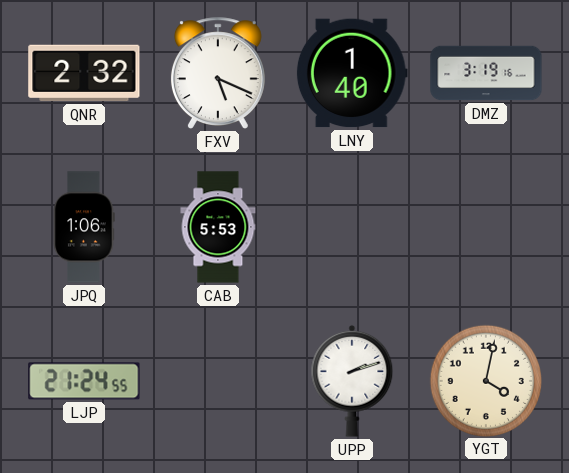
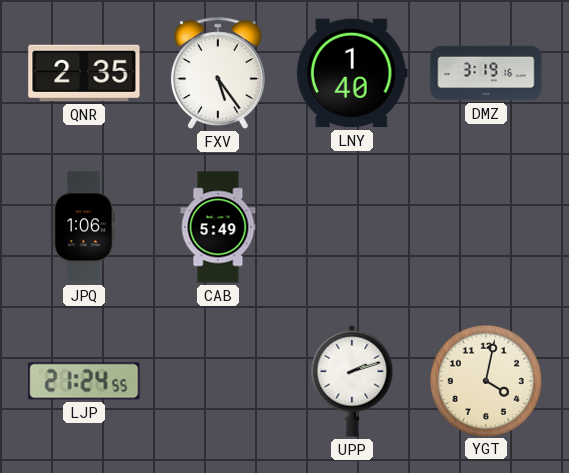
QNR: 2:32 -> 2:35 (84, 73)
FXV: 5:19 -> 5:24 (218, 73)
CAB: 5:53 -> 5:49 (218, 227)
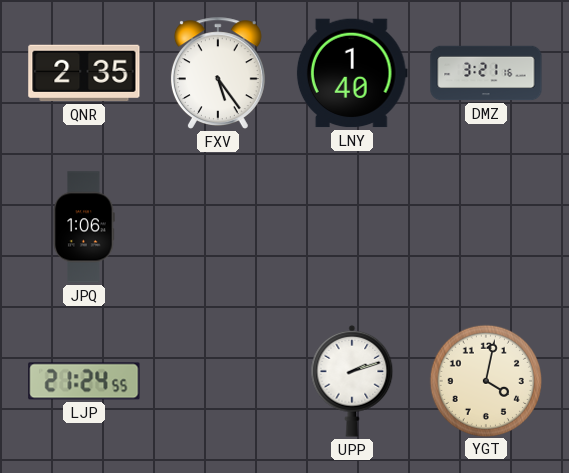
DMZ: 3:19 -> 3:21 (486, 73)
CAB: 5:49 -> none (218, 227)
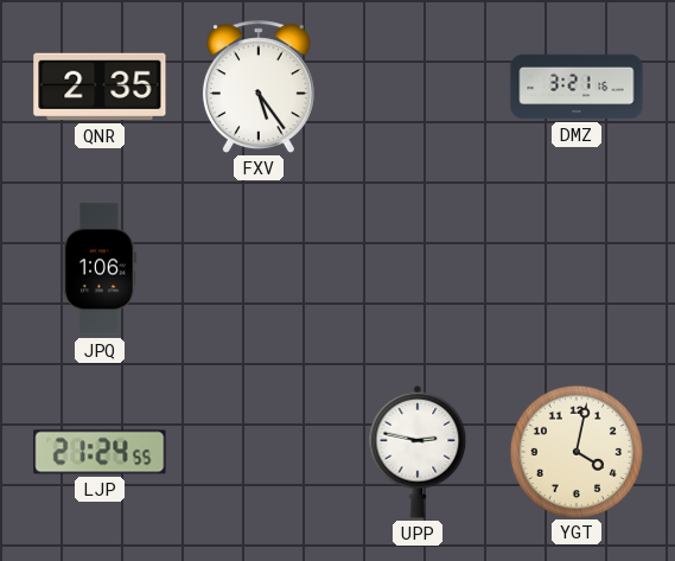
LNY: 1:40 -> none (352, 73)
UPP: 2:12 -> 2:47 (418, 452)
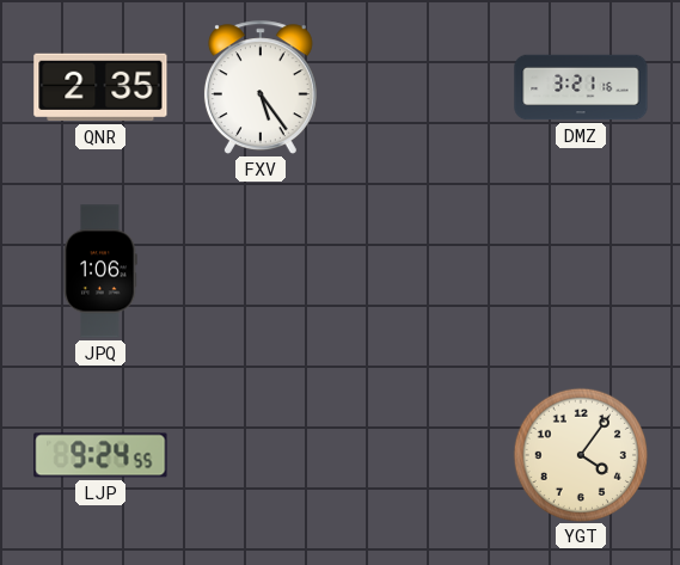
LJP: 21:24 -> 9:24 (100, 455)
UPP: 2:47 -> none (418, 452)
YGT: 4:02 -> 4:06 (580, 454)
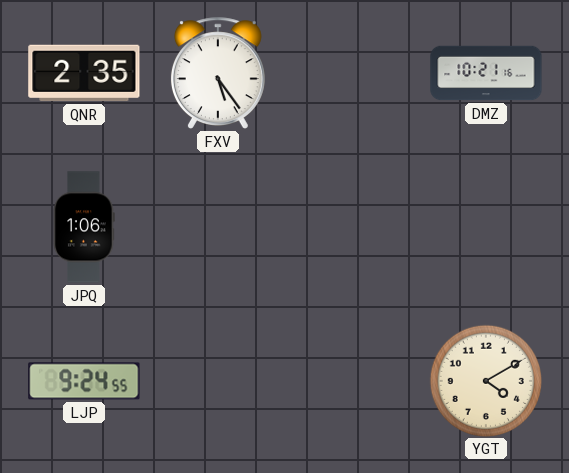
DMZ: 3:21 -> 10:21 (486, 73)
YGT: 4:06 -> 4:10 (485, 380)
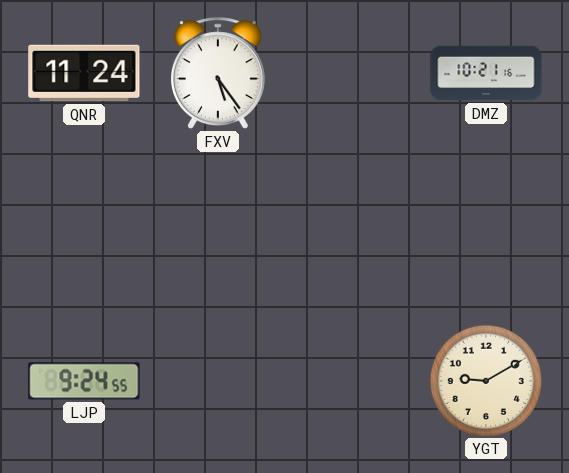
QNR: 2:35 -> 11:24 (84, 73)
JPQ: 1:06 -> none (84, 227)
YGT: 4:10 -> 9:10 (485, 380)
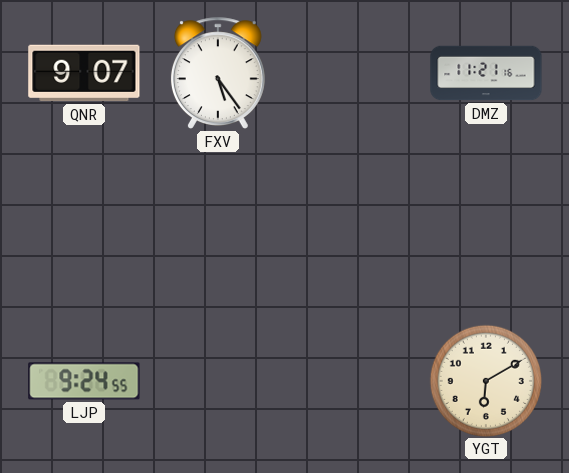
QNR: 11:24 -> 9:07 (84, 73)
DMZ: 10:21 -> 11:21 (486, 73)
YGT: 9:10 -> 6:10 (485, 380)
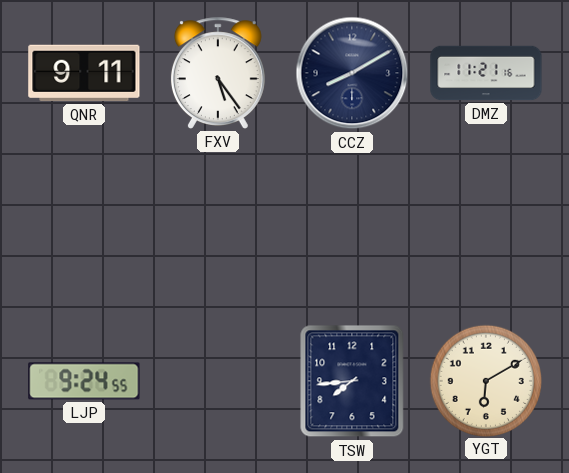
QNR: 9:07 -> 9:11 (84, 73)
CCZ: none -> 8:10 (352, 73)
TSW: none -> 7:44 (352, 381)
